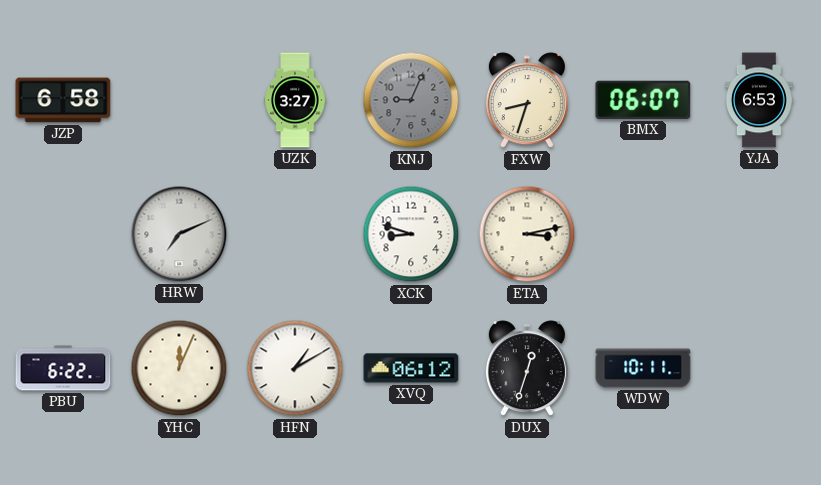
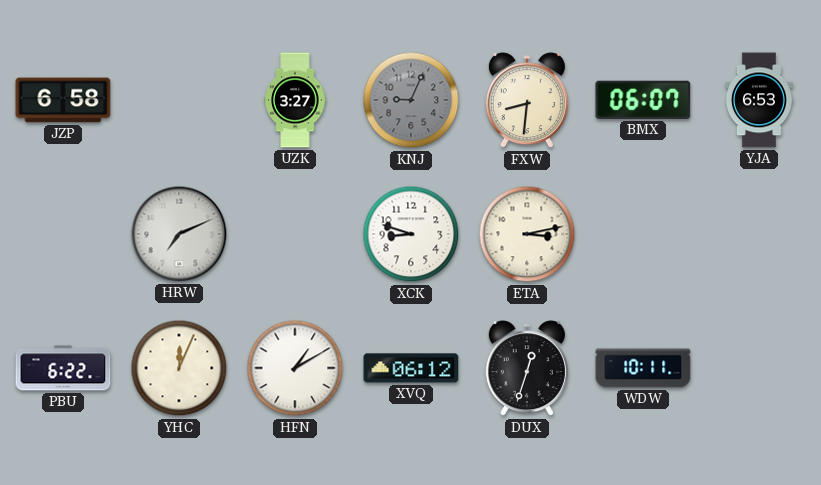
FXW: 8:33 -> 8:31 (527, 101)
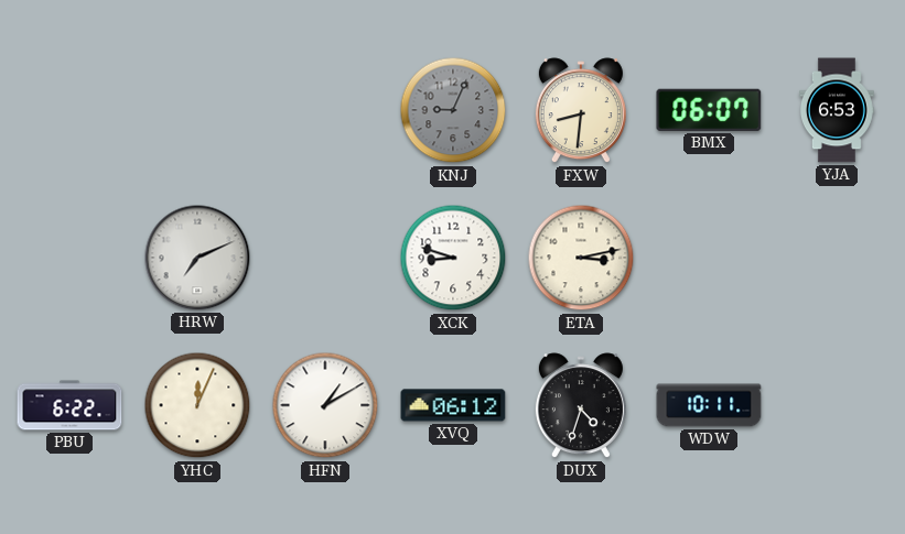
JZP: 6:58 -> none (63, 100)
UZK: 3:27 -> none (295, 100)
DUX: 12:33 -> 4:33 (581, 406)
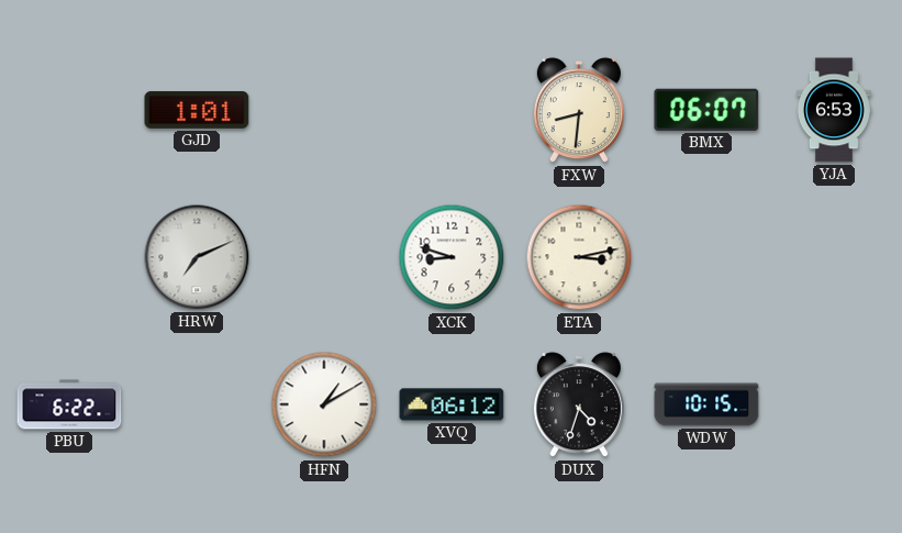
GJD: none -> 1:01 (197, 110)
KNJ: 9:04 -> none (453, 110)
YHC: 12:04 -> none (197, 405)
WDW: 10:11 -> 10:15 (706, 404)
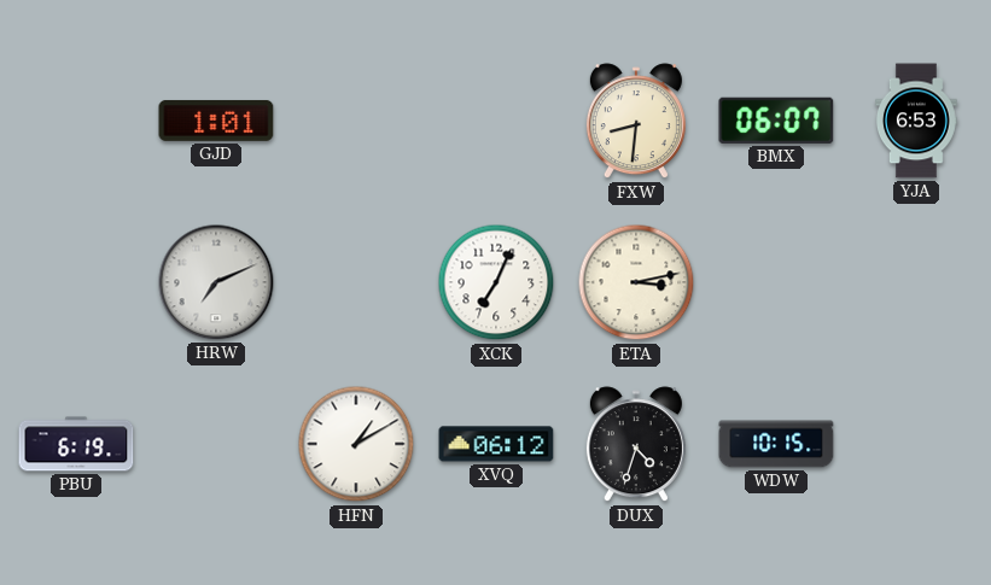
XCK: 8:48 -> 7:04 (496, 282)
PBU: 6:22 -> 6:19 (76, 444)
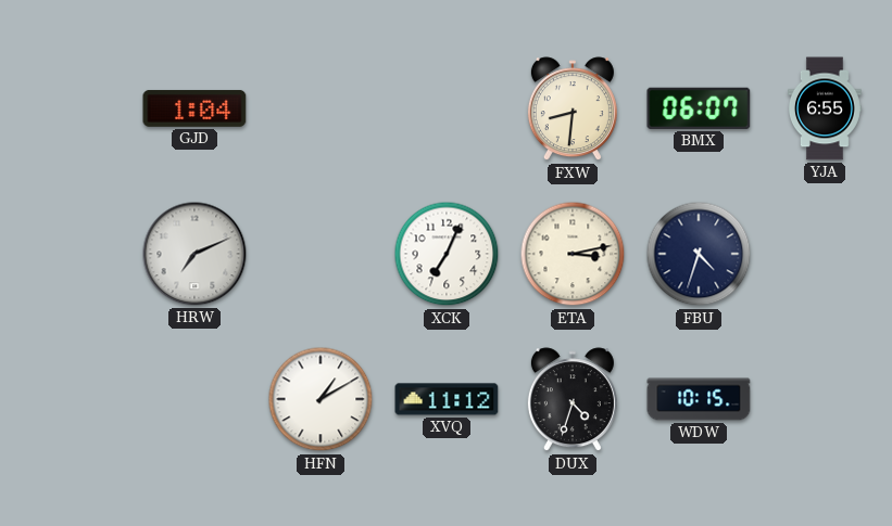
GJD: 1:01 -> 1:04 (194, 108)
YJA: 6:53 -> 6:55 (825, 108)
FBU: none -> 4:33 (699, 254)
PBU: 6:19 -> none (76, 444)
XVQ: 06:12 -> 11:12 (447, 399)
